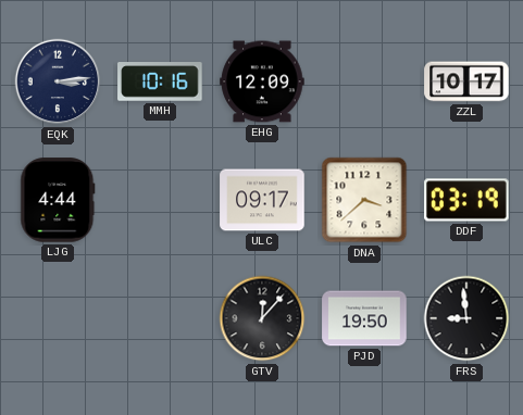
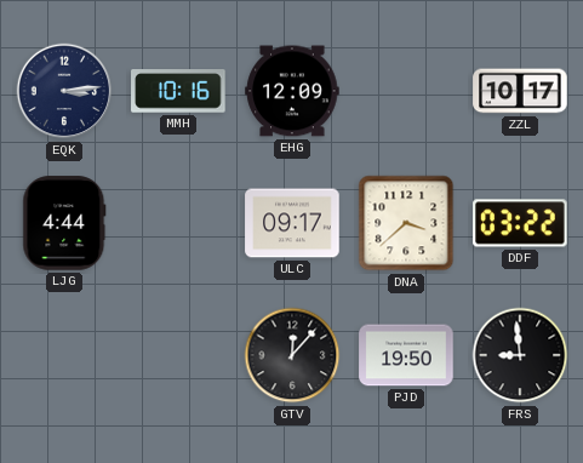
DDF: 03:19 -> 03:22 (520, 223)
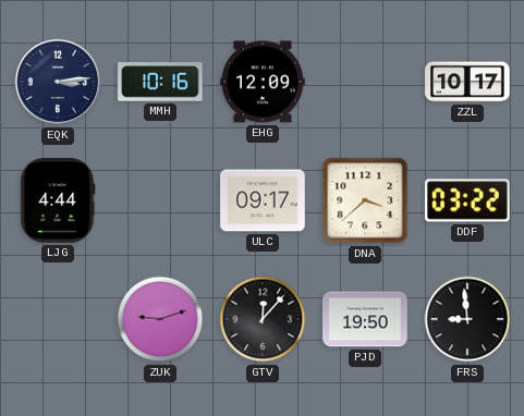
ZUK: none -> 9:12 (160, 319)
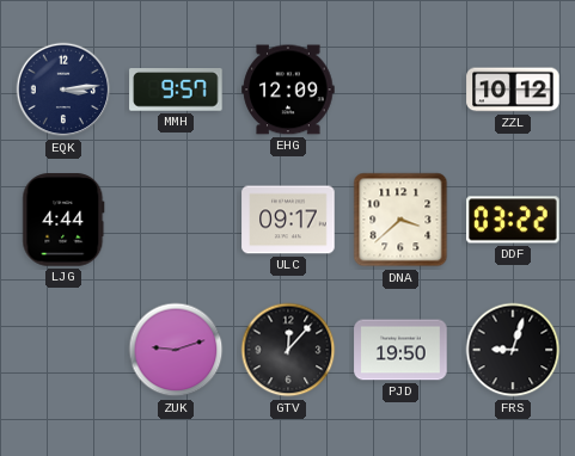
MMH: 10:16 -> 9:57 (176, 90)
ZZL: 10:17 -> 10:12 (513, 90)
FRS: 8:59 -> 9:03 (513, 350)
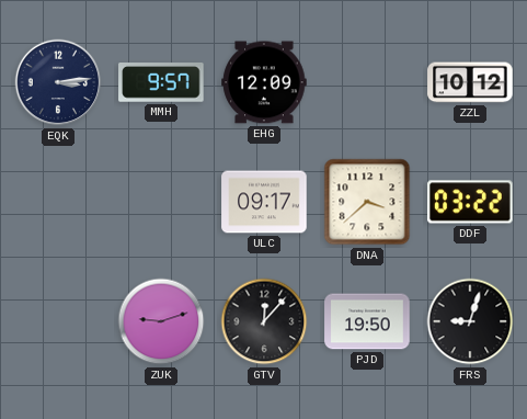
LJG: 4:44 -> none (63, 220)
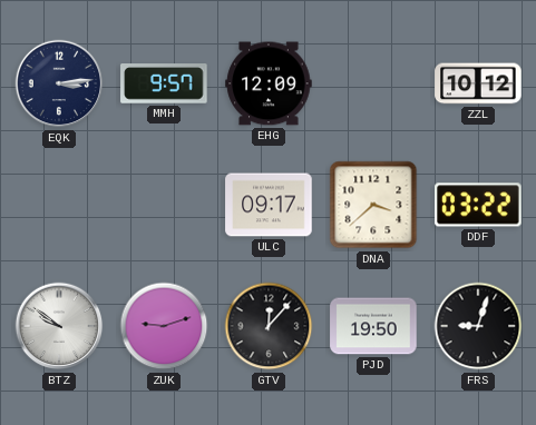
BTZ: none -> 9:51 (59, 326)
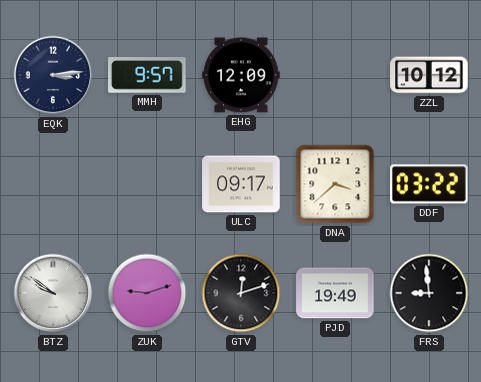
GTV: 12:07 -> 12:12 (241, 293)
PJD: 19:50 -> 19:49 (335, 293)
FRS: 9:03 -> 8:59 (429, 293)
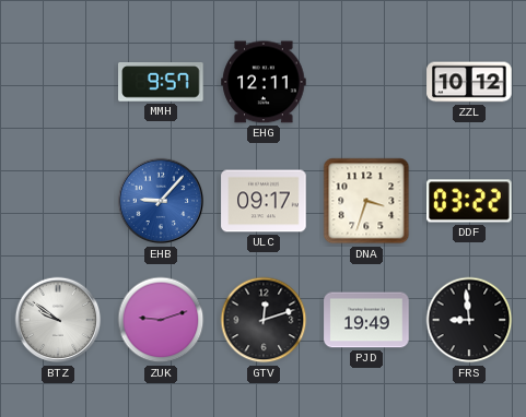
EQK: 3:14 -> none (53, 75)
EHG: 12:09 -> 12:11 (264, 82)
EHB: none -> 9:07 (161, 201)
DNA: 3:38 -> 3:33 (366, 201)
